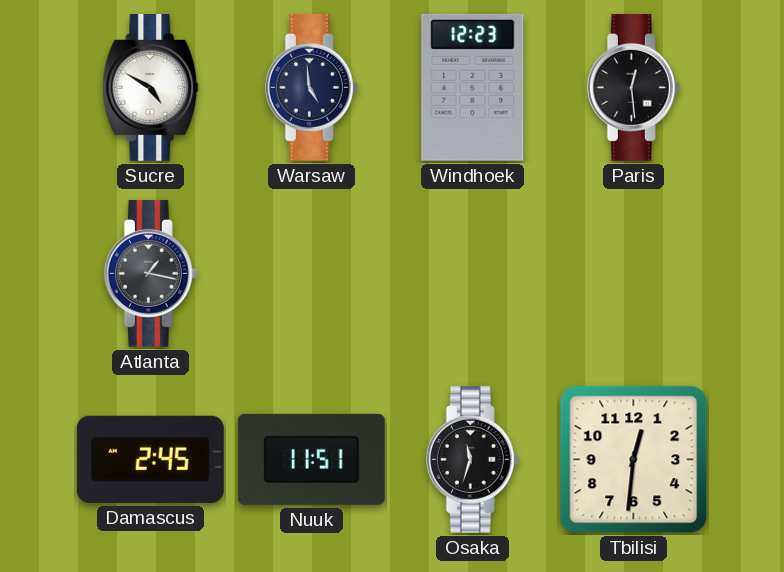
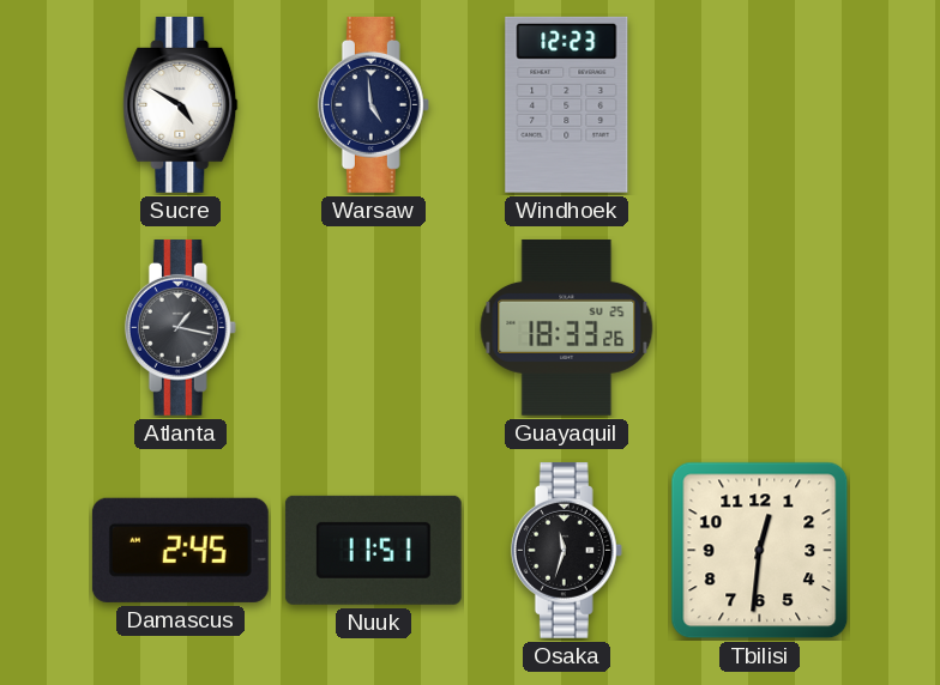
Paris: 12:29 -> none (633, 87)
Guayaquil: none -> 18:33 (567, 327)
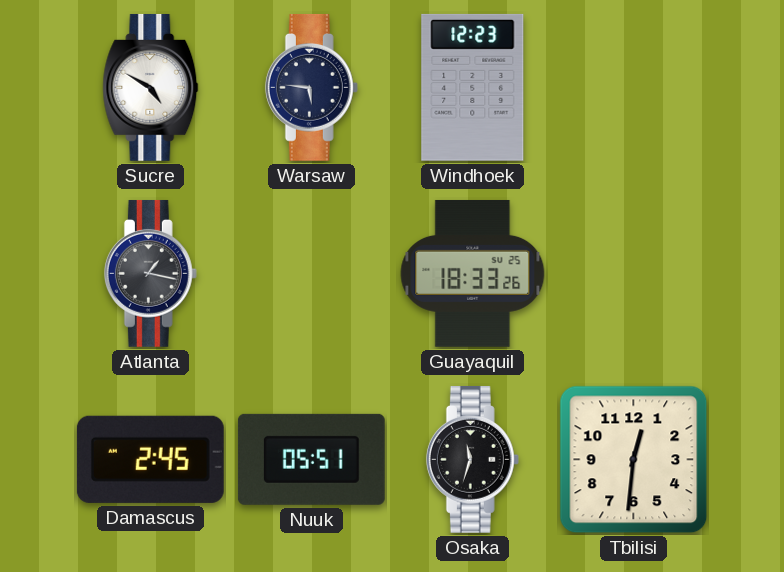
Warsaw: 4:59 -> 5:46 (311, 87)
Nuuk: 11:51 -> 05:51 (311, 459)
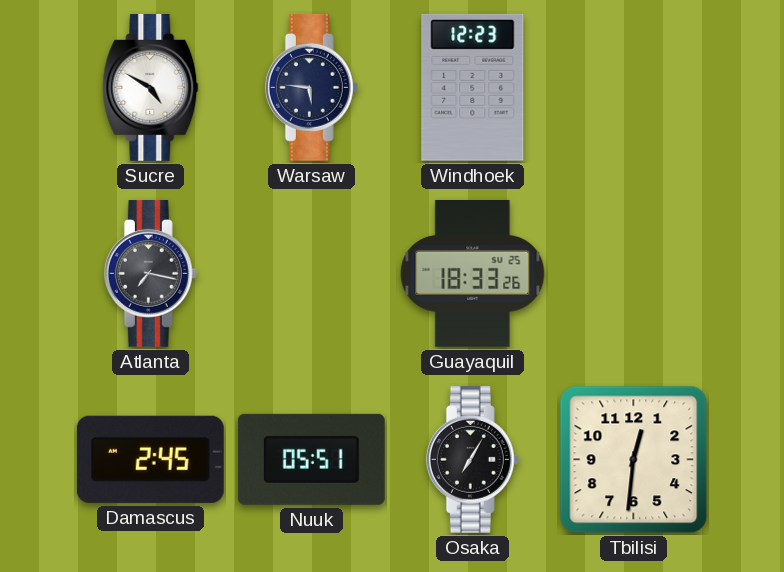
Atlanta: 1:17 -> 7:17 (150, 273)
Osaka: 11:33 -> 7:05 (472, 459)
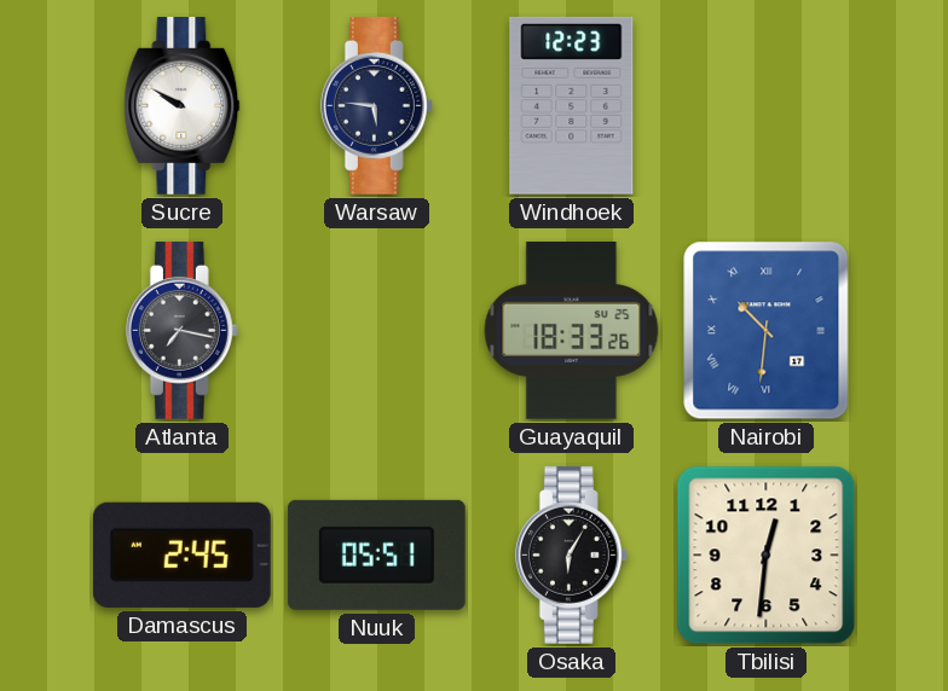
Sucre: 4:50 -> 9:50 (183, 105)
Nairobi: none -> 10:31 (767, 331)
Osaka: 7:05 -> 6:05 (571, 554)
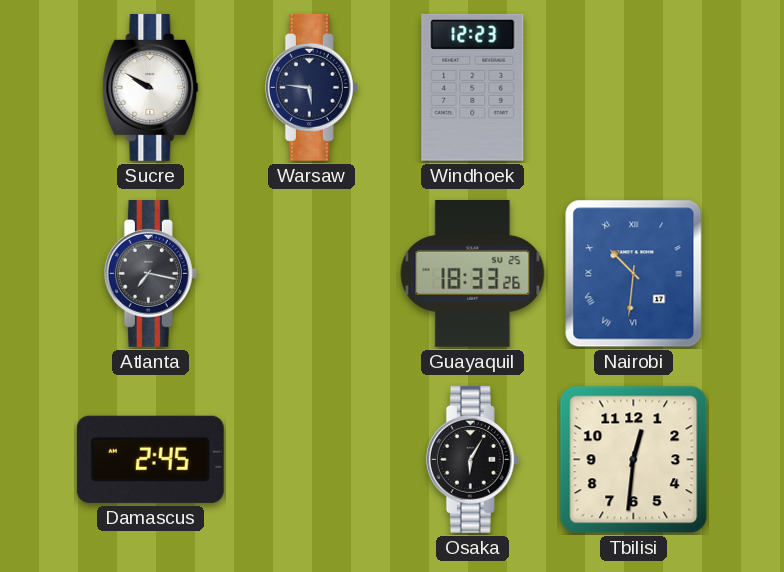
Nuuk: 05:51 -> none (376, 554)
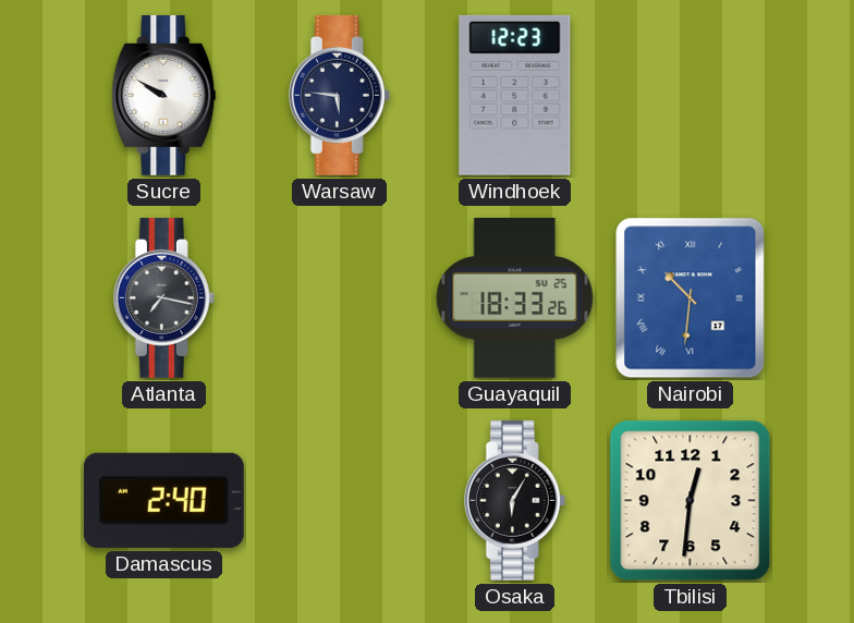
Damascus: 2:45 -> 2:40 (163, 500)
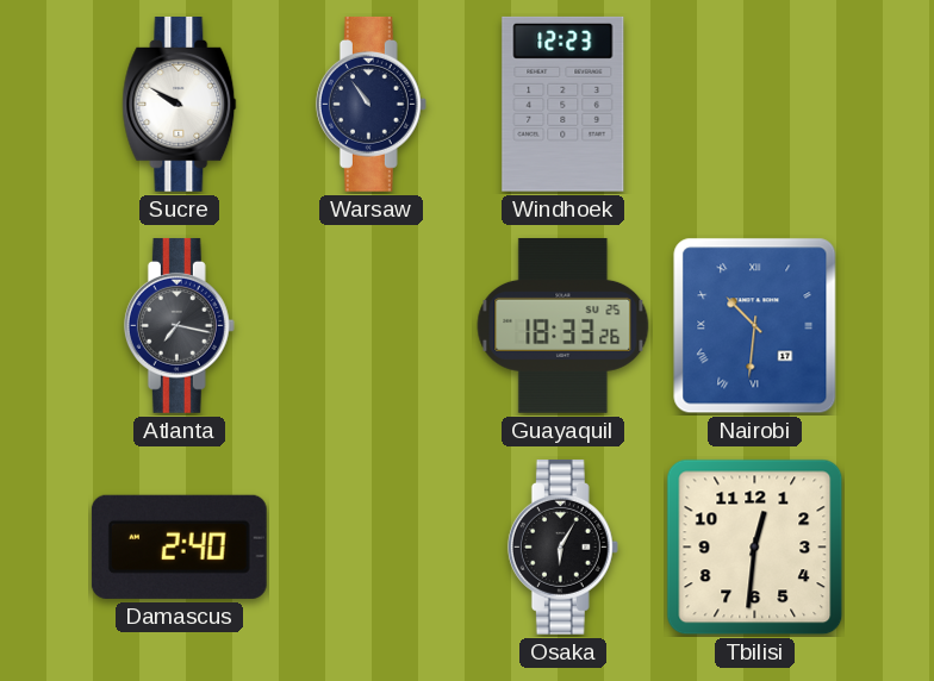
Warsaw: 5:46 -> 10:54 (371, 104)
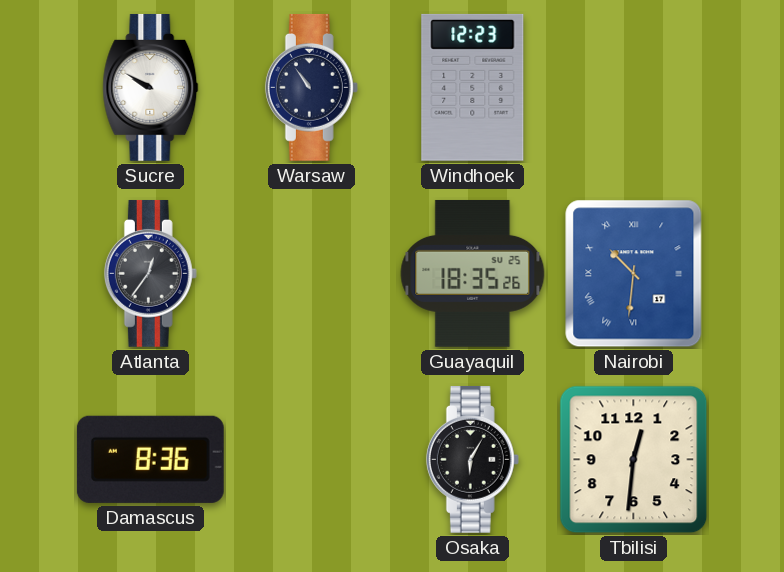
Atlanta: 7:17 -> 12:36 (150, 273)
Guayaquil: 18:33 -> 18:35 (473, 273)
Damascus: 2:40 -> 8:36 (150, 459)
